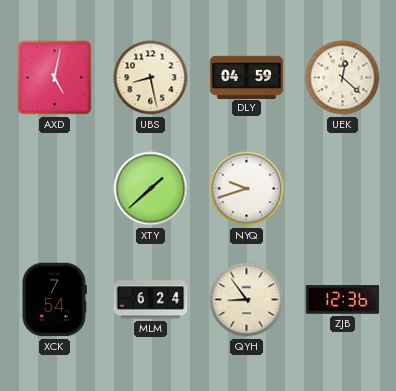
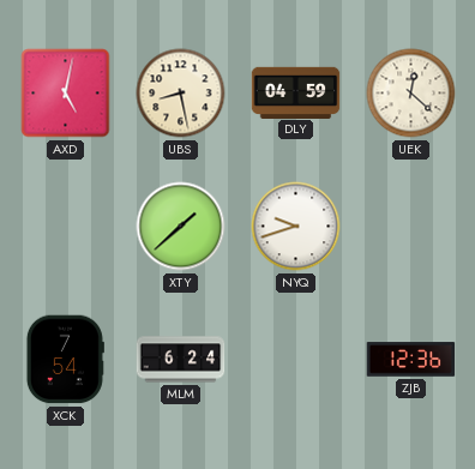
QYH: 8:54 -> none (247, 300)
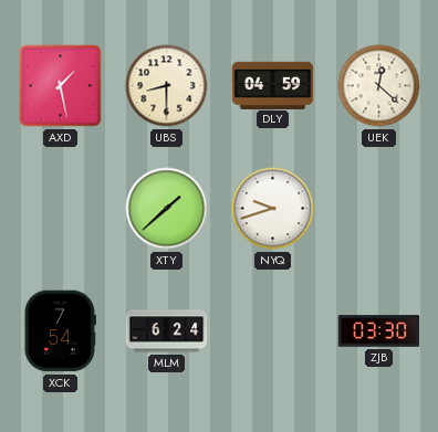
AXD: 5:02 -> 1:28 (61, 86)
UBS: 8:28 -> 8:30 (167, 86)
ZJB: 12:36 -> 03:30 (379, 331)
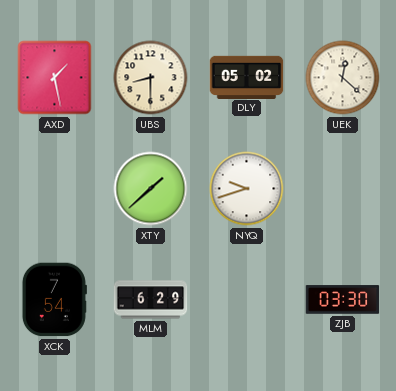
DLY: 04:59 -> 05:02 (247, 77)
MLM: 6:24 -> 6:29 (151, 300)
